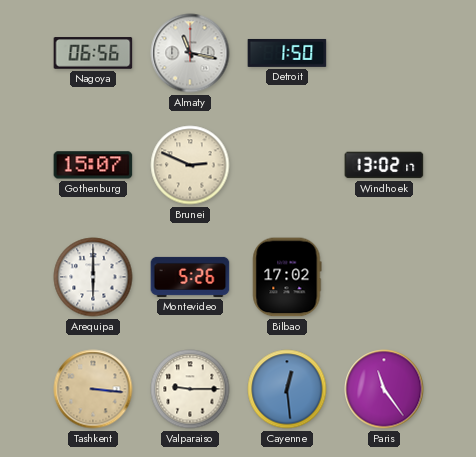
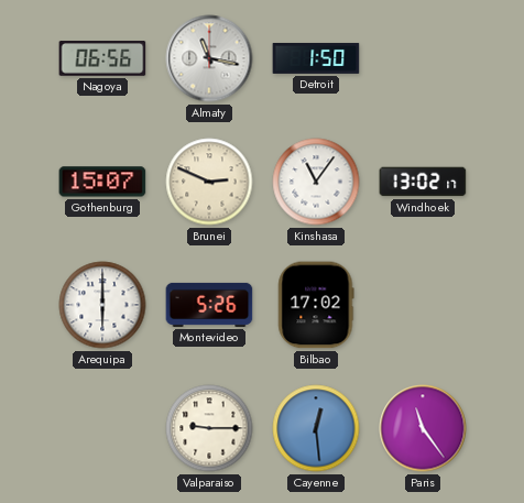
Kinshasa: none -> 11:06 (316, 182)
Tashkent: 3:16 -> none (93, 389)
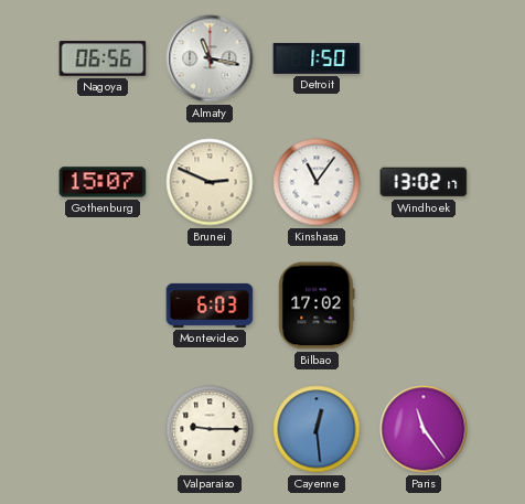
Arequipa: 6:00 -> none (102, 305)
Montevideo: 5:26 -> 6:03 (210, 305)
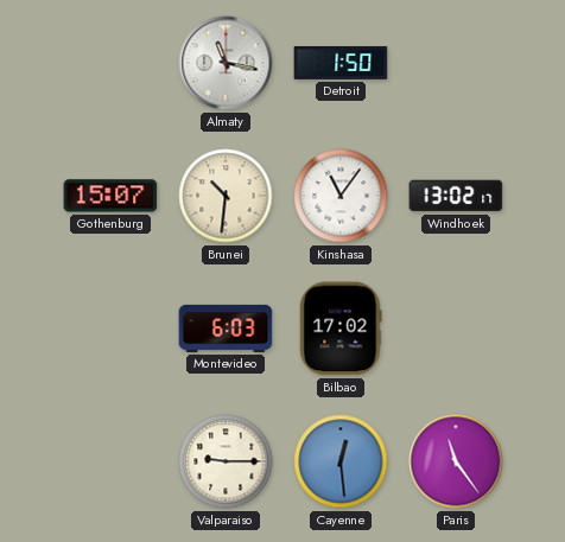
Nagoya: 06:56 -> none (103, 58)
Brunei: 2:49 -> 10:31 (226, 196)
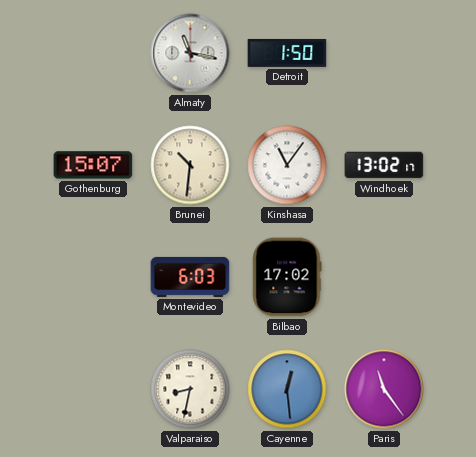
Valparaiso: 9:15 -> 8:32 (190, 389)
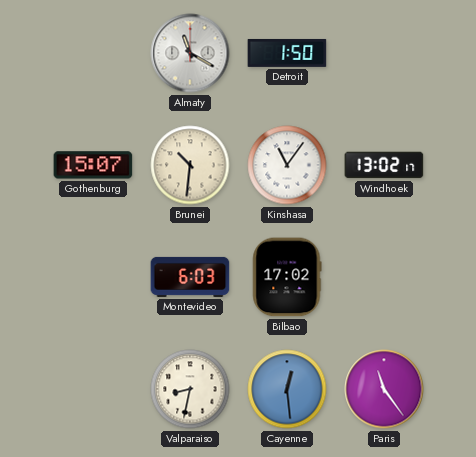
Almaty: 11:17 -> 11:20 (190, 53)
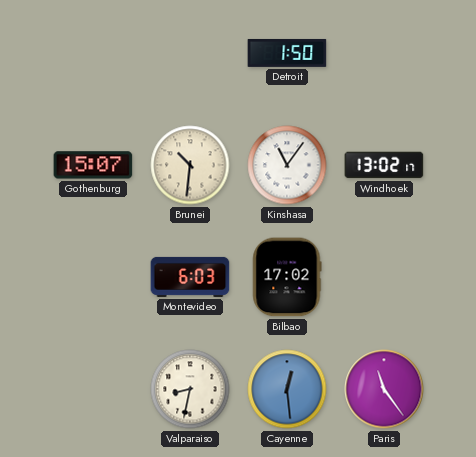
Almaty: 11:20 -> none (190, 53)
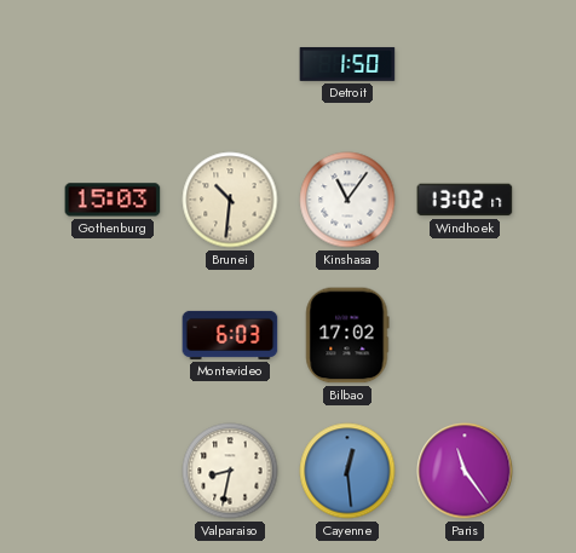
Gothenburg: 15:07 -> 15:03 (113, 200)
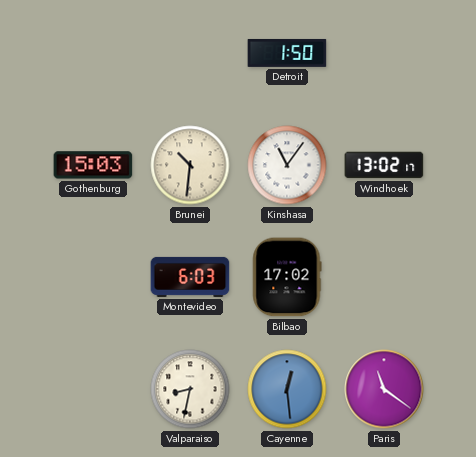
Paris: 11:24 -> 11:21 (384, 389)
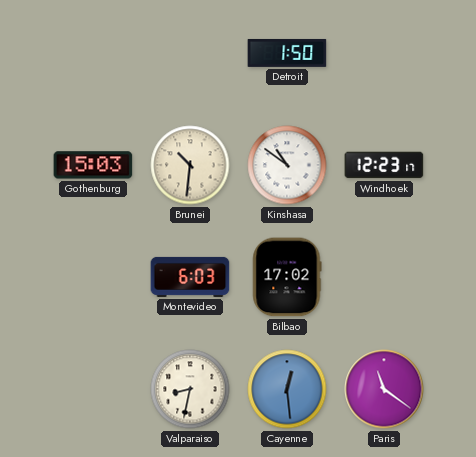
Kinshasa: 11:06 -> 10:51 (287, 165)
Windhoek: 13:02 -> 12:23 (384, 165)
